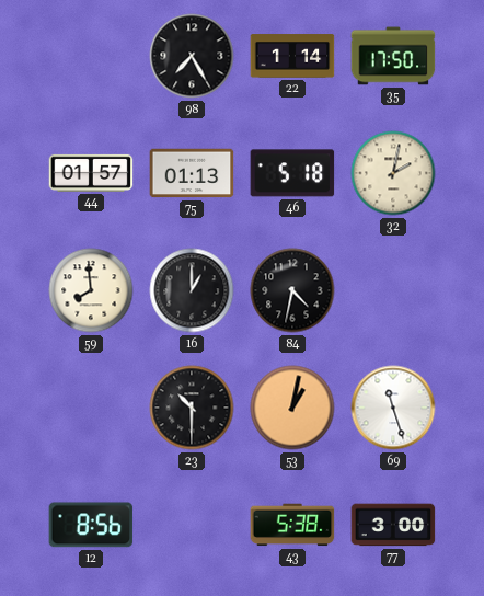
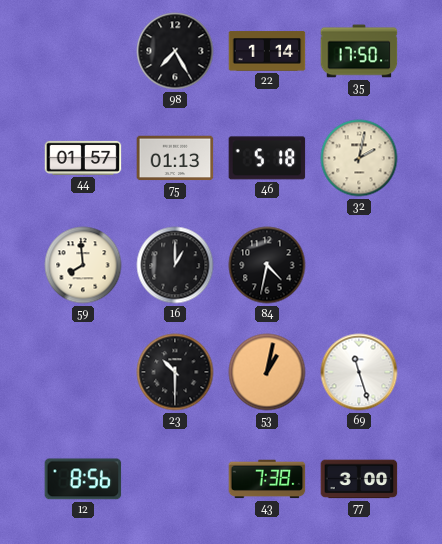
43: 5:38 -> 7:38 (267, 479)
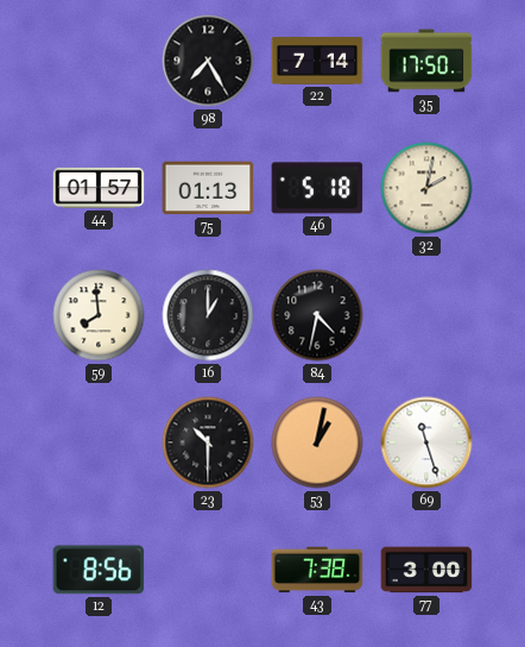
22: 1:14 -> 7:14 (317, 61)
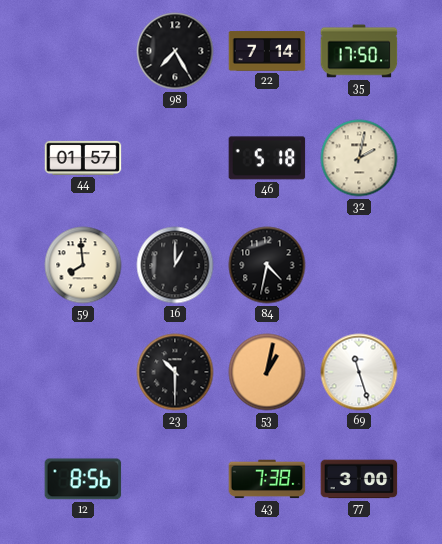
75: 01:13 -> none (208, 188)
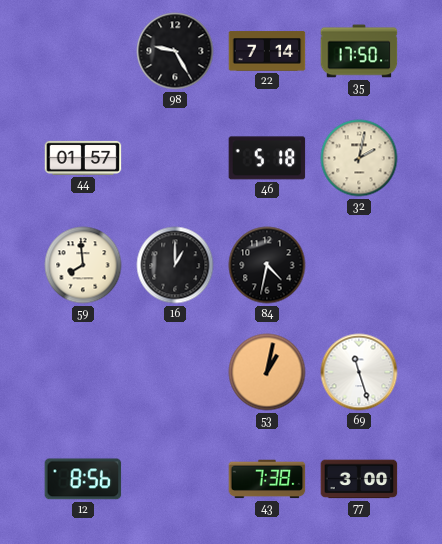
98: 7:25 -> 9:25 (175, 51)
23: 10:30 -> none (175, 372)
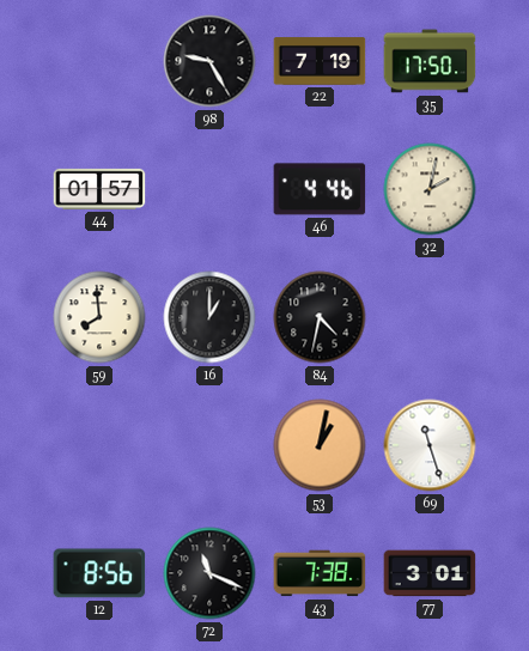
22: 7:14 -> 7:19 (320, 61)
46: 5:18 -> 4:46 (320, 189)
72: none -> 11:19 (209, 573)
77: 3:00 -> 3:01 (430, 573)
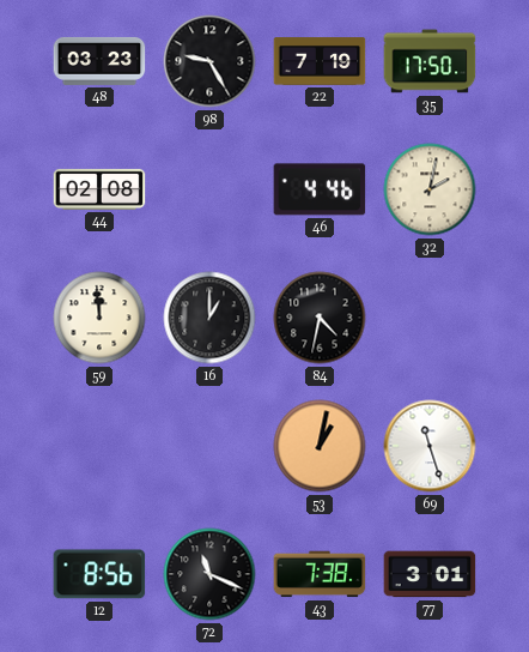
48: none -> 03:23 (99, 61)
44: 01:57 -> 02:08 (99, 189)
59: 7:59 -> 11:59 (99, 318)
